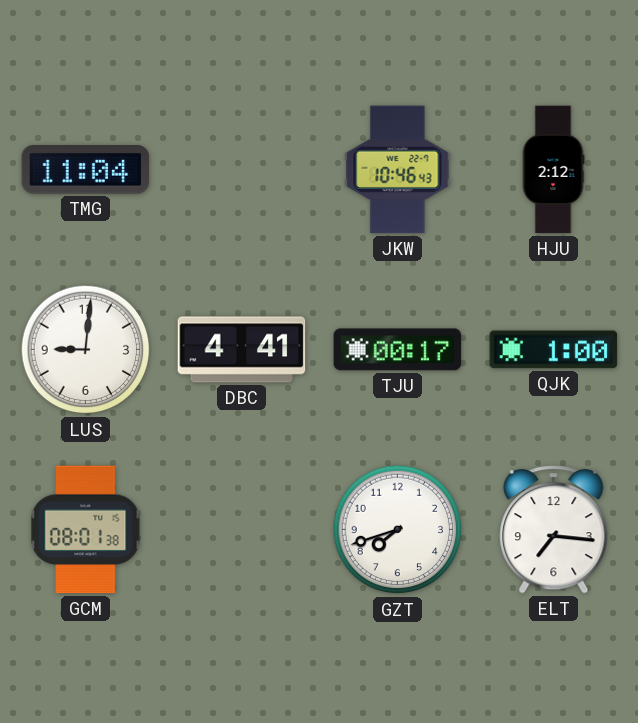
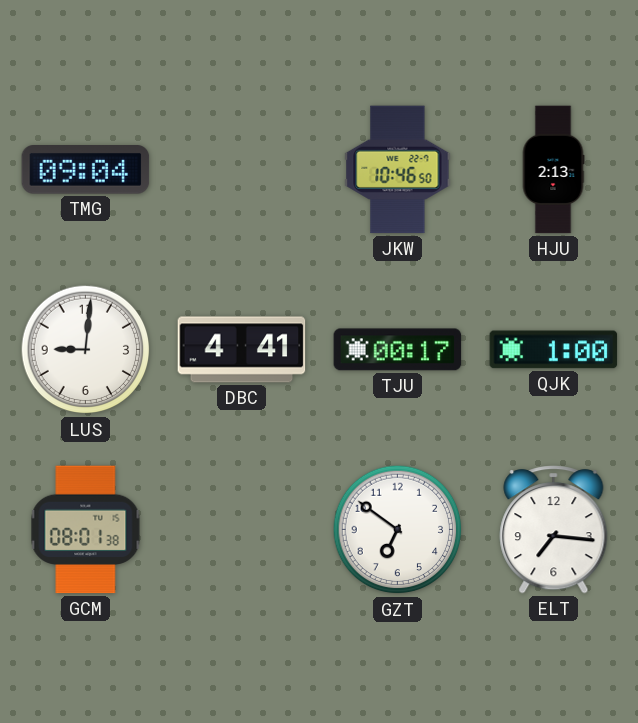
TMG: 11:04 -> 09:04 (86, 170)
JKW: 10:46:43 -> 10:46:50 (398, 170)
HJU: 2:12 -> 2:13 (553, 170)
GZT: 7:42 -> 6:51 (398, 530)
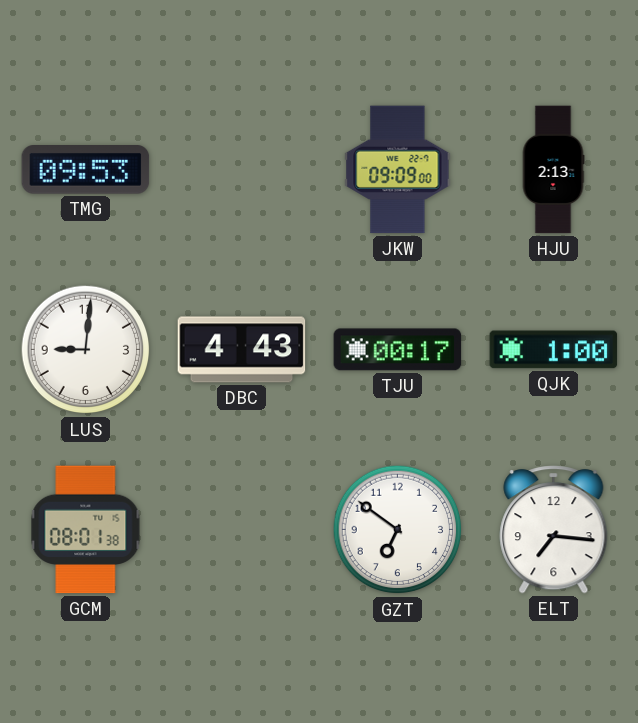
TMG: 09:04 -> 09:53 (86, 170)
JKW: 10:46 -> 09:09 (398, 170)
DBC: 4:41 -> 4:43 (242, 350)
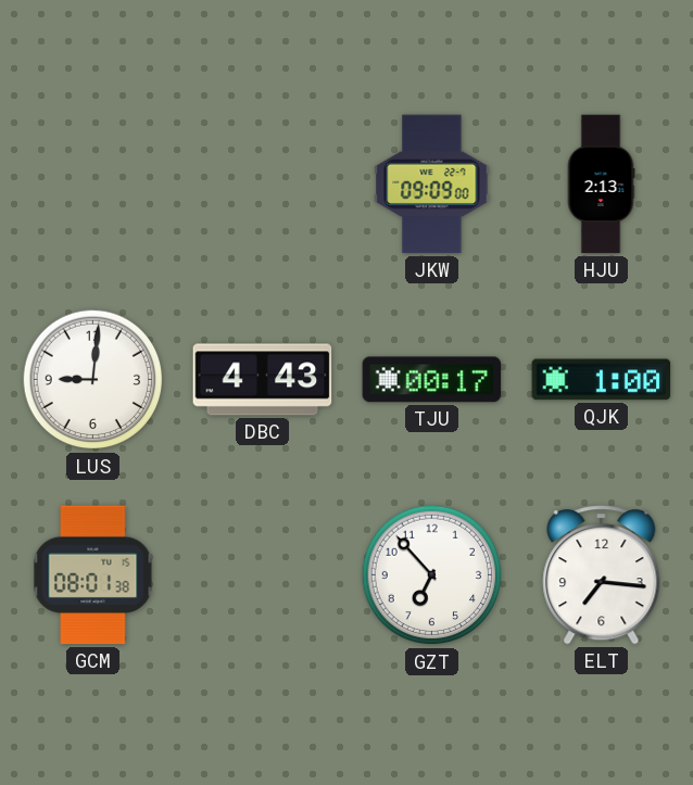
TMG: 09:53 -> none (86, 170)
GZT: 6:51 -> 6:53 (432, 575)
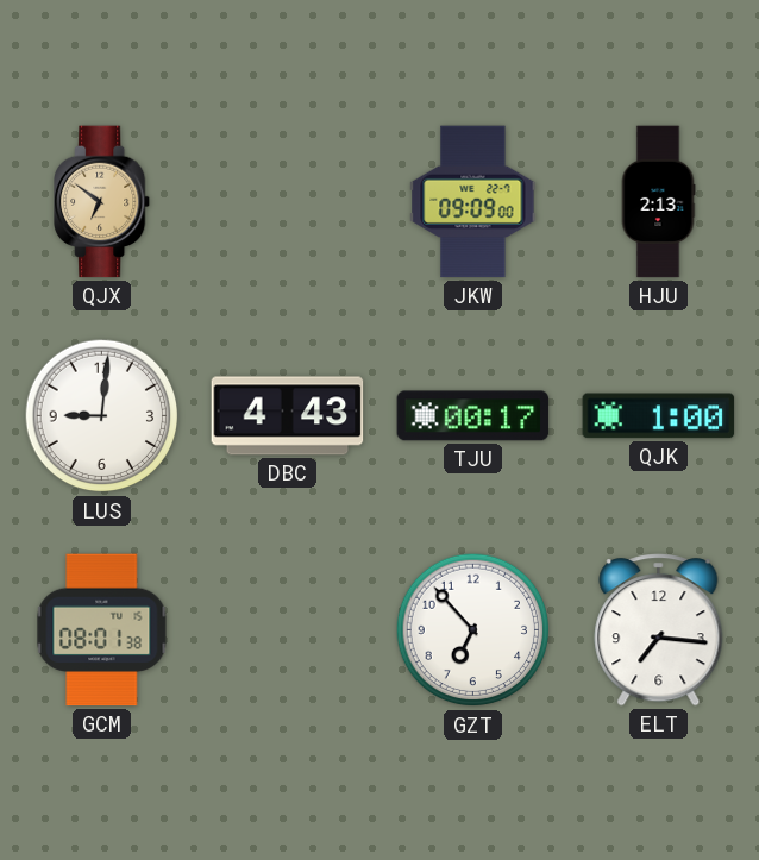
QJX: none -> 6:51 (103, 202)
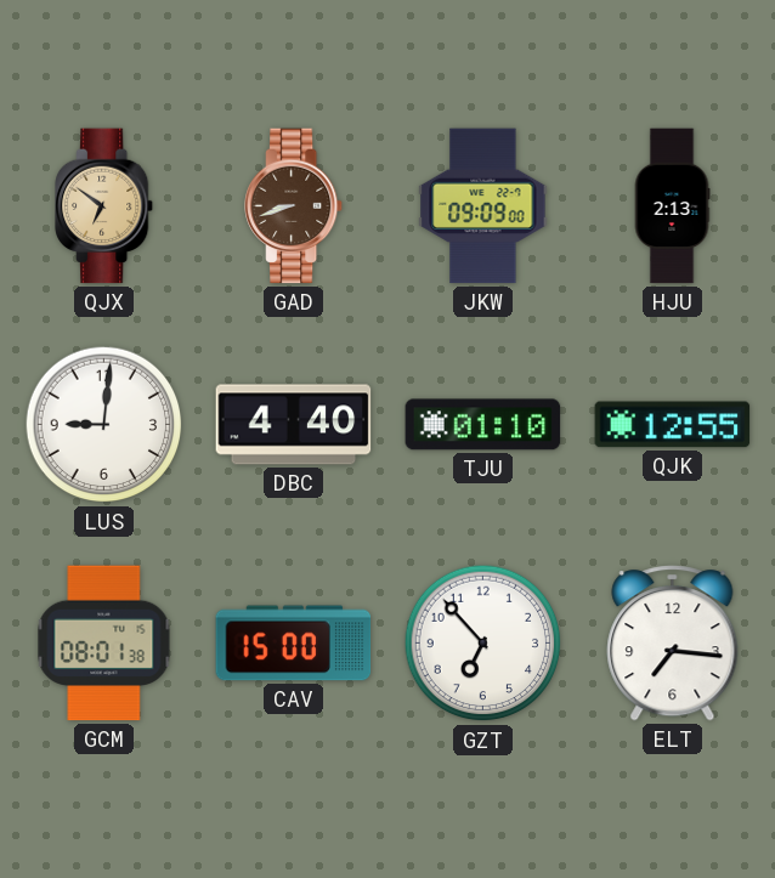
GAD: none -> 8:42 (295, 206)
DBC: 4:43 -> 4:40 (294, 425)
TJU: 00:17 -> 01:10 (483, 425)
QJK: 1:00 -> 12:55 (673, 425)
CAV: none -> 15:00 (294, 644)
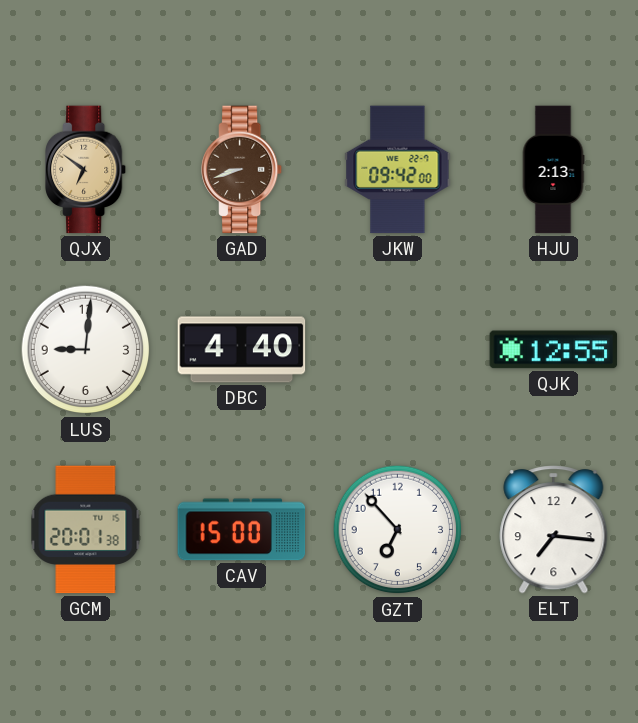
JKW: 09:09 -> 09:42 (398, 170)
TJU: 01:10 -> none (483, 425)
GCM: 08:01 -> 20:01 (86, 530)
